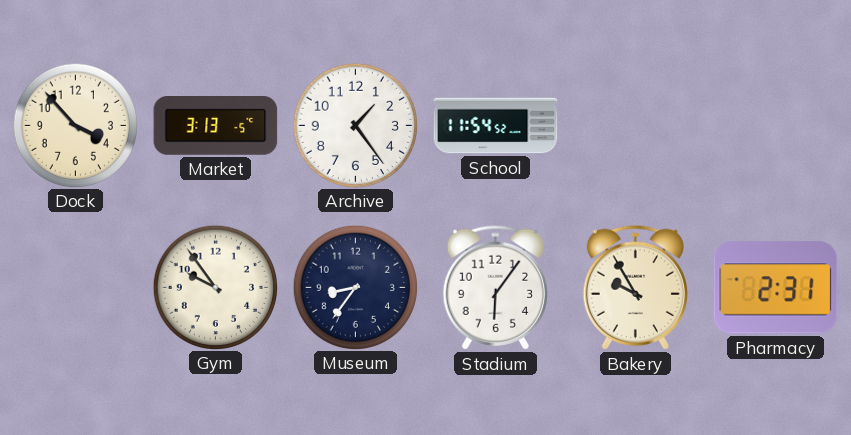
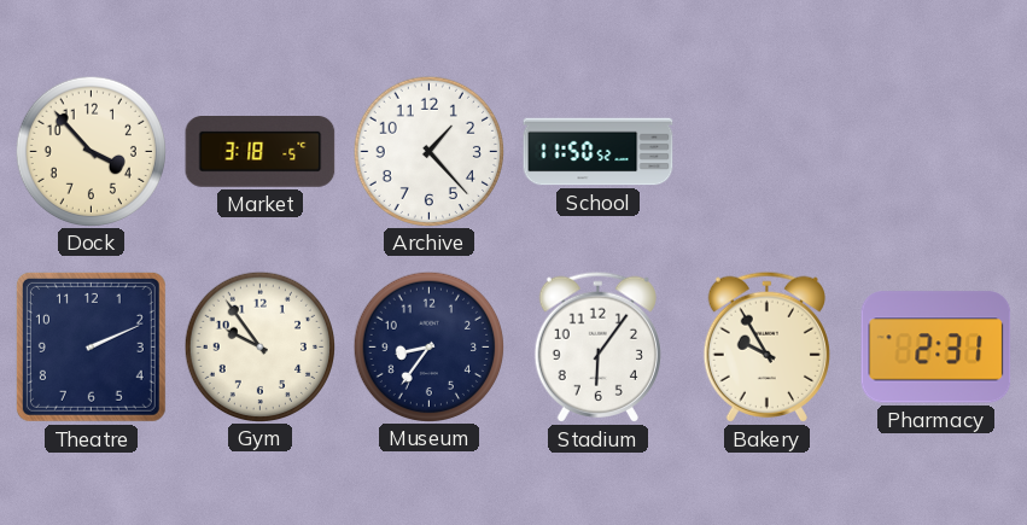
Market: 3:13 -> 3:18 (261, 152)
Archive: 1:24 -> 1:23 (428, 151)
School: 11:54 -> 11:50 (599, 152)
Theatre: none -> 2:11 (91, 346)
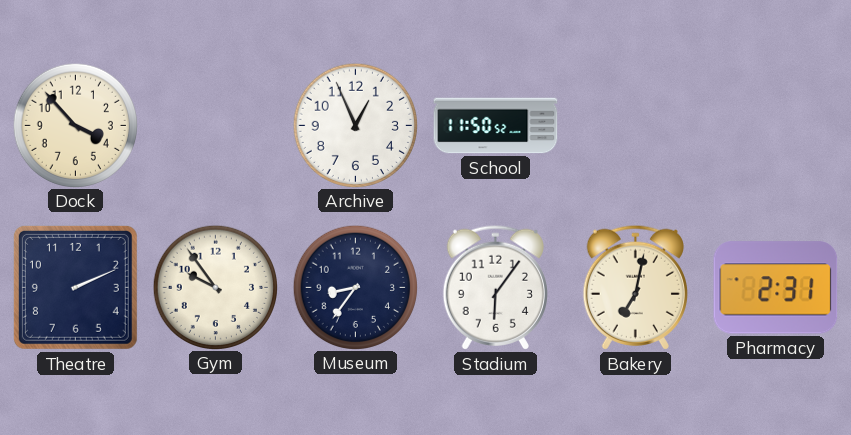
Market: 3:18 -> none (261, 152)
Archive: 1:23 -> 12:56 (355, 125)
Bakery: 9:55 -> 7:02 (635, 287)
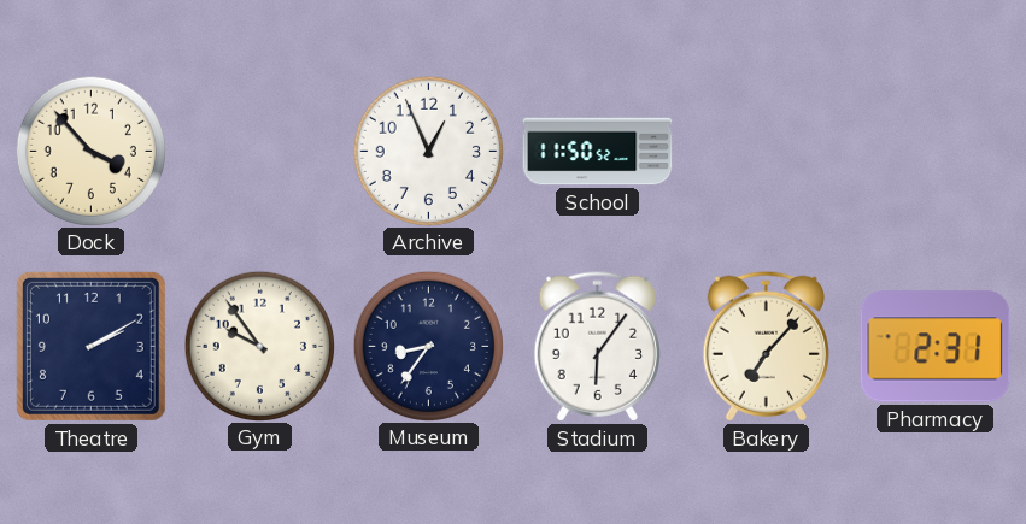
Theatre: 2:11 -> 2:10 (90, 346)
Bakery: 7:02 -> 7:07 (766, 346)
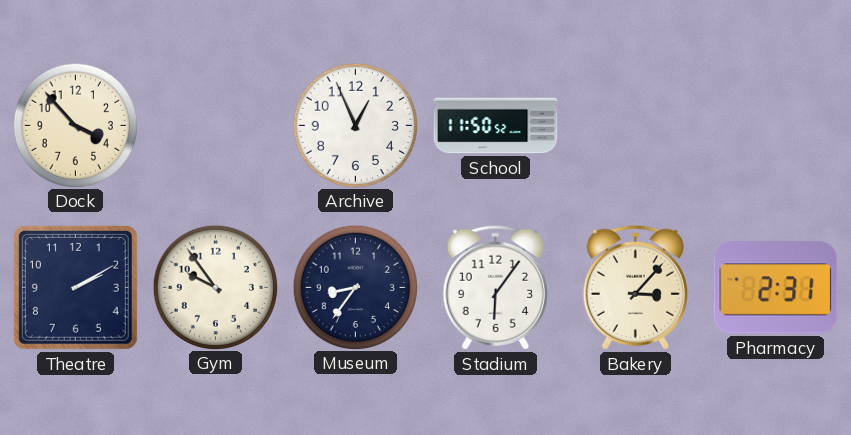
Bakery: 7:07 -> 3:07 (635, 287)
